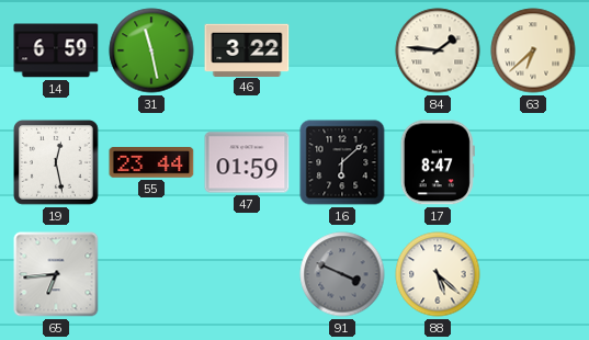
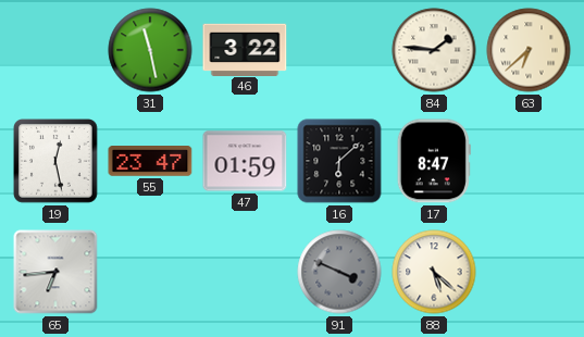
14: 6:59 -> none (56, 50)
55: 23:44 -> 23:47 (150, 162)
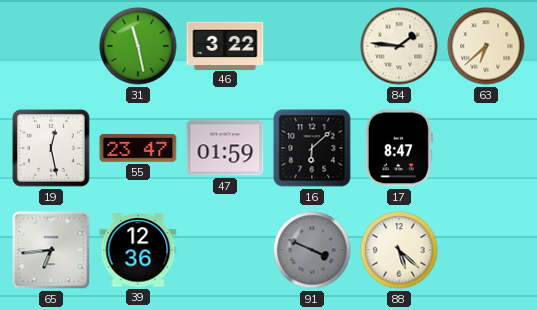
39: none -> 12:36 (138, 250)
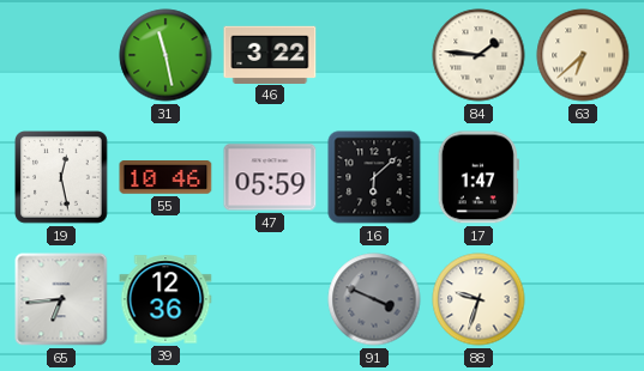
55: 23:47 -> 10:46 (165, 178)
47: 01:59 -> 05:59 (270, 177)
17: 8:47 -> 1:47 (479, 177)
88: 5:22 -> 9:33 (479, 299)
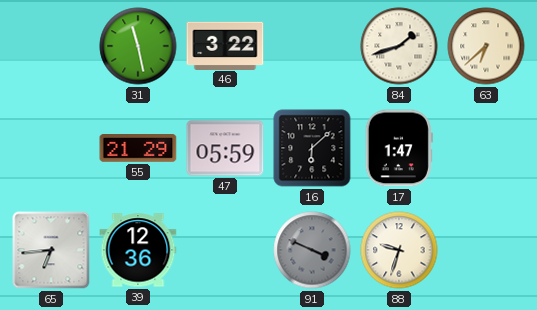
84: 1:46 -> 1:42 (399, 46)
19: 12:28 -> none (62, 178)
55: 10:46 -> 21:29 (138, 149)
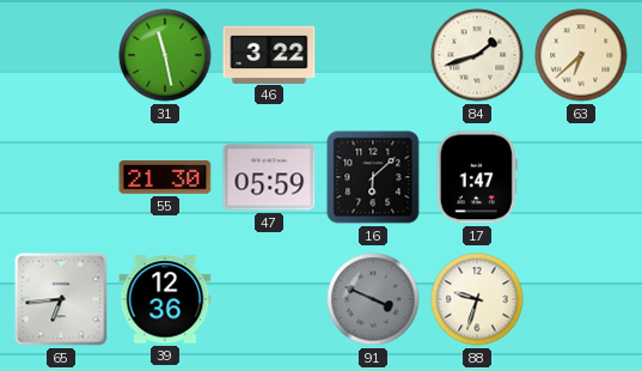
55: 21:29 -> 21:30 (165, 178)
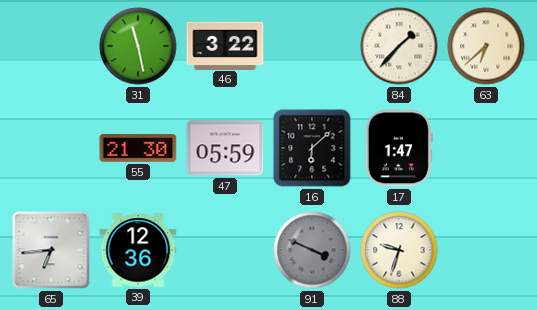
84: 1:42 -> 1:37 (399, 46)
